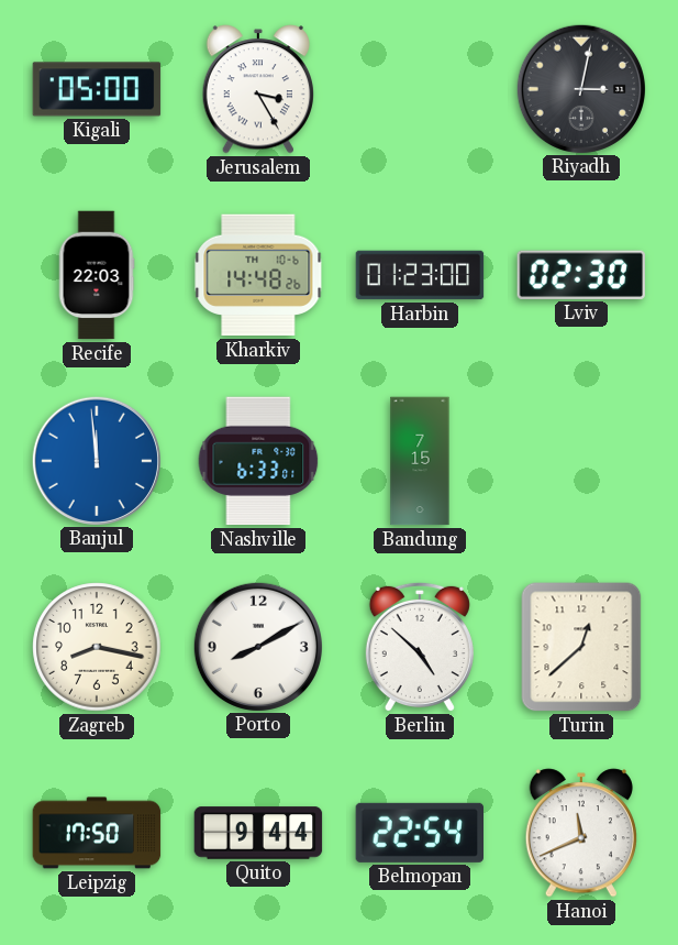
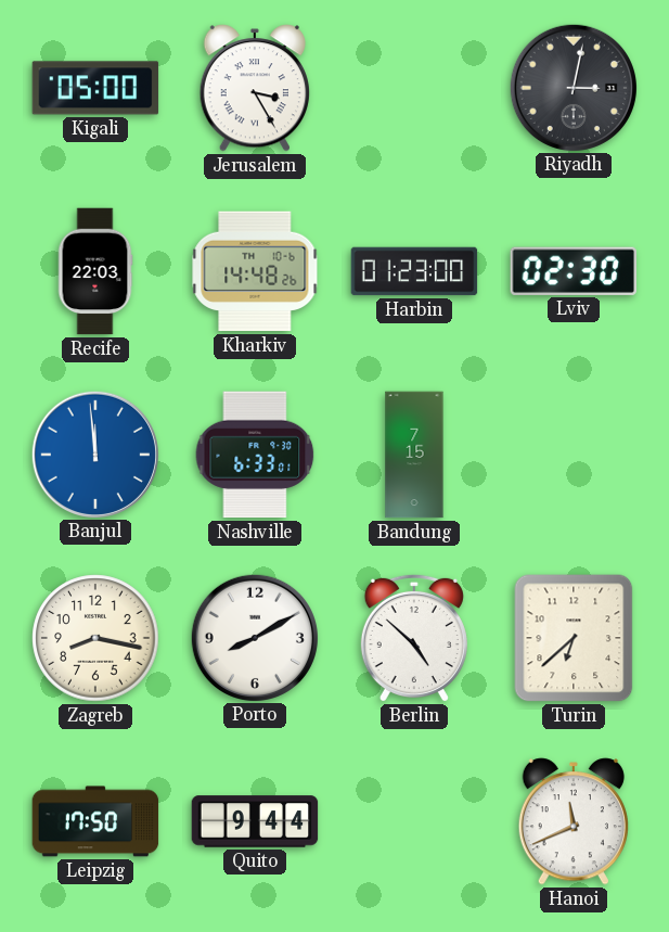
Turin: 12:38 -> 6:38 (574, 638)
Belmopan: 22:54 -> none (420, 833)
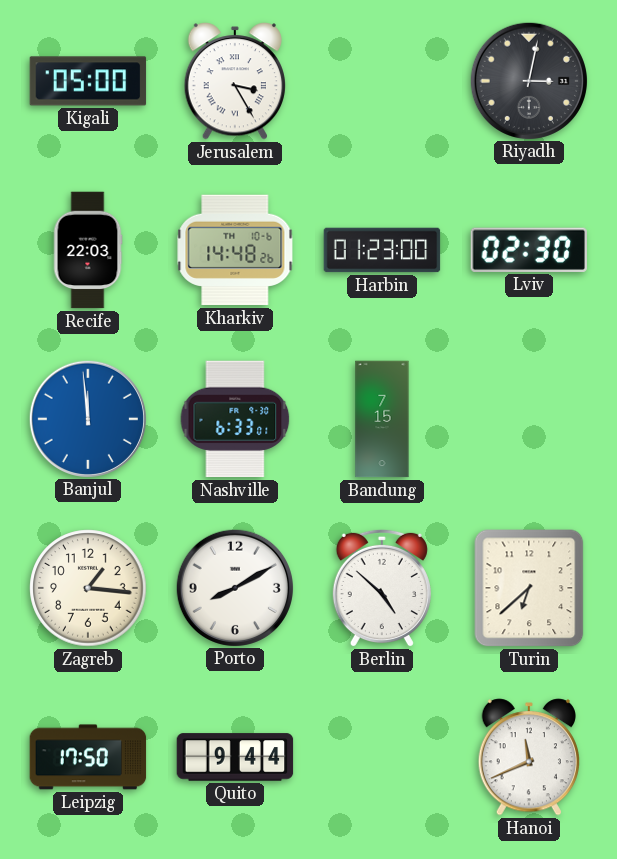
Zagreb: 8:17 -> 1:16 (88, 588)
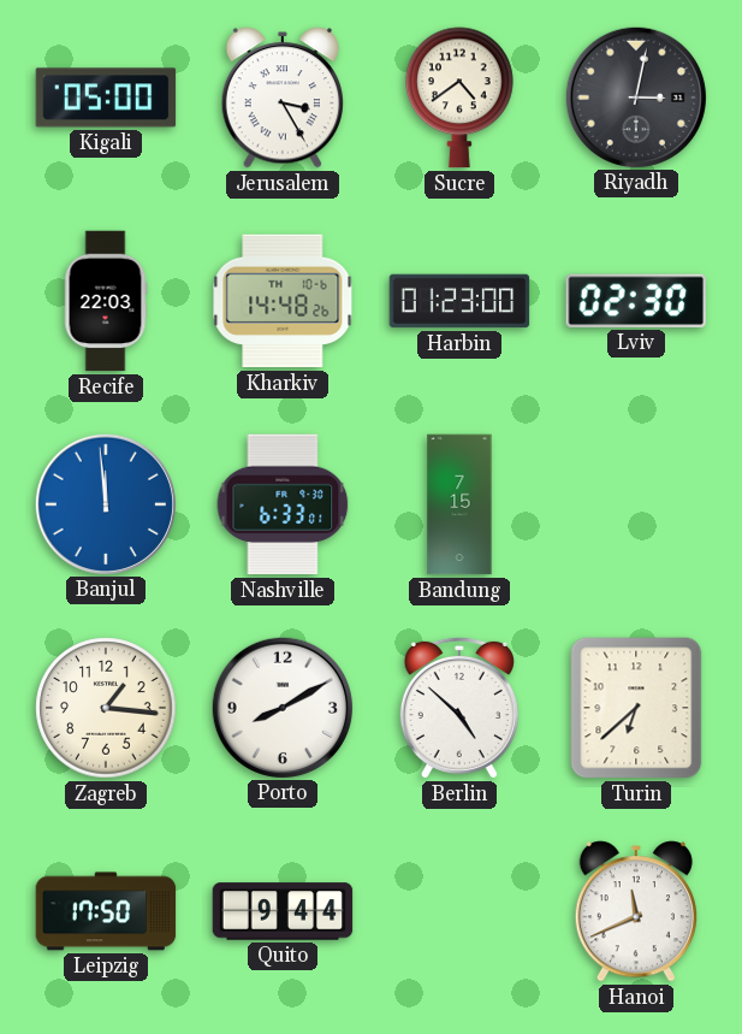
Sucre: none -> 4:39 (459, 98)
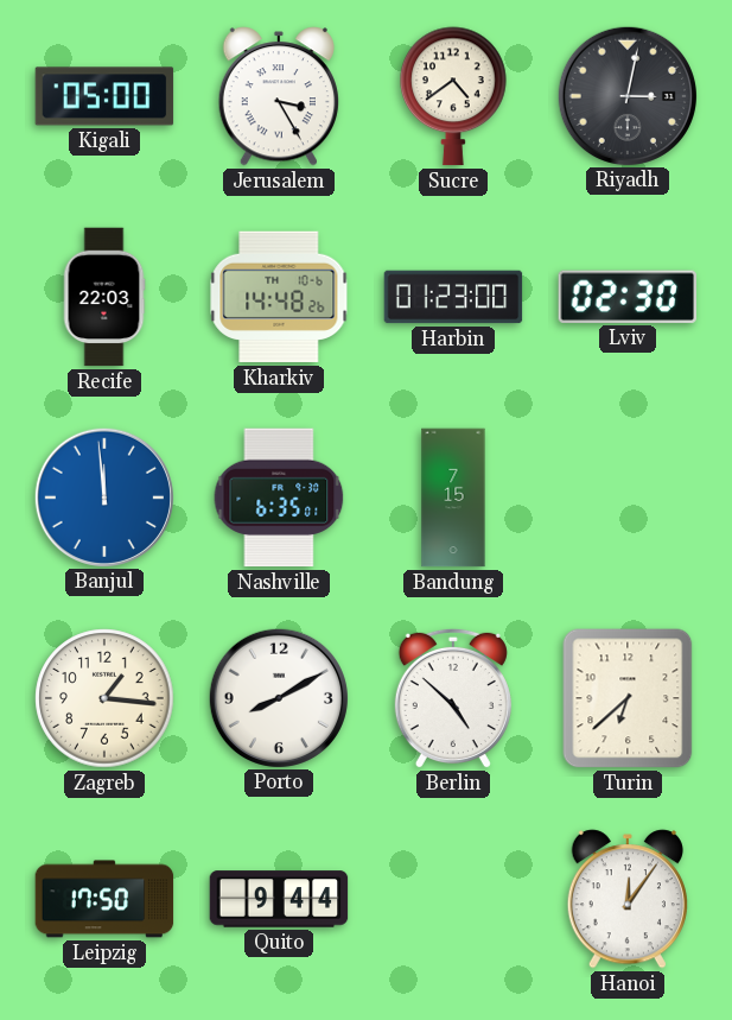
Nashville: 6:33 -> 6:35 (279, 498)
Hanoi: 11:41 -> 12:06 (628, 899)
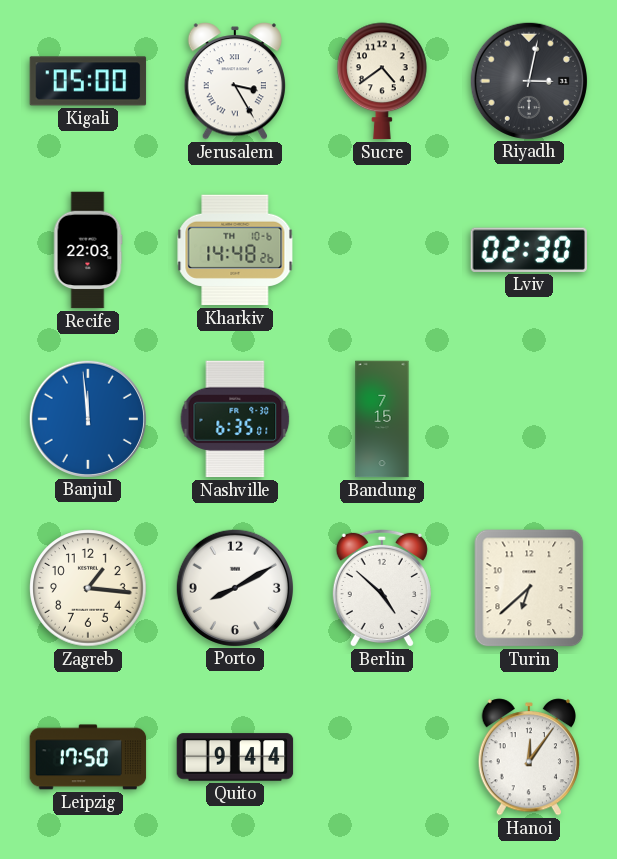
Harbin: 01:23 -> none (453, 297)
